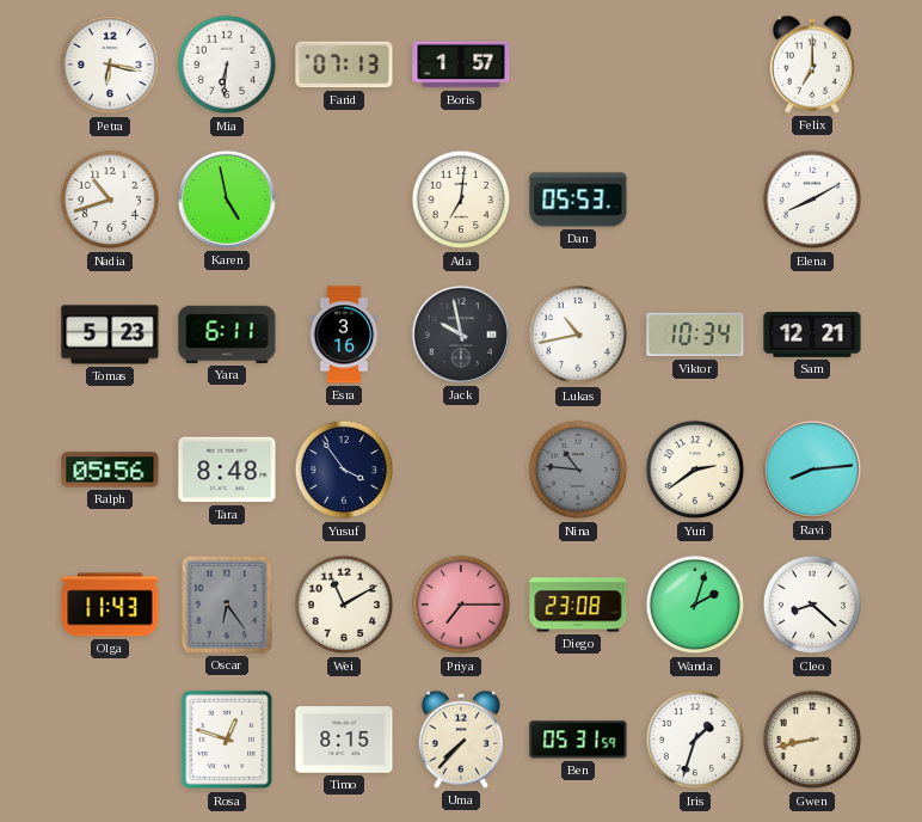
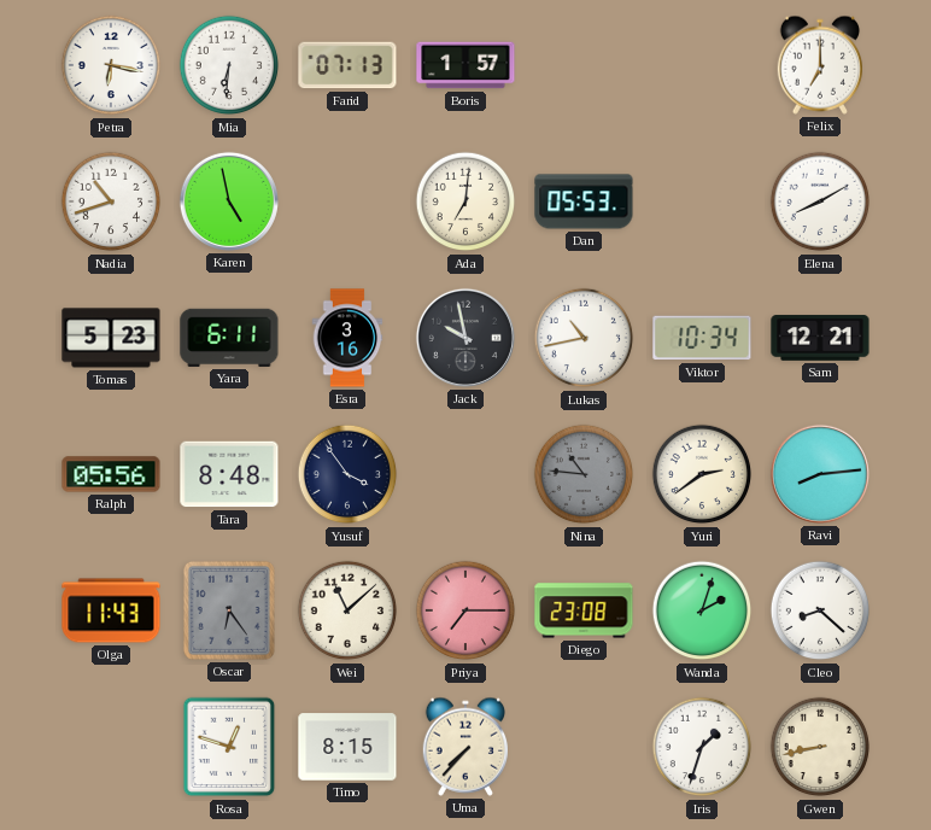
Wei: 11:10 -> 11:08 (347, 610)
Ben: 05:31 -> none (578, 740)
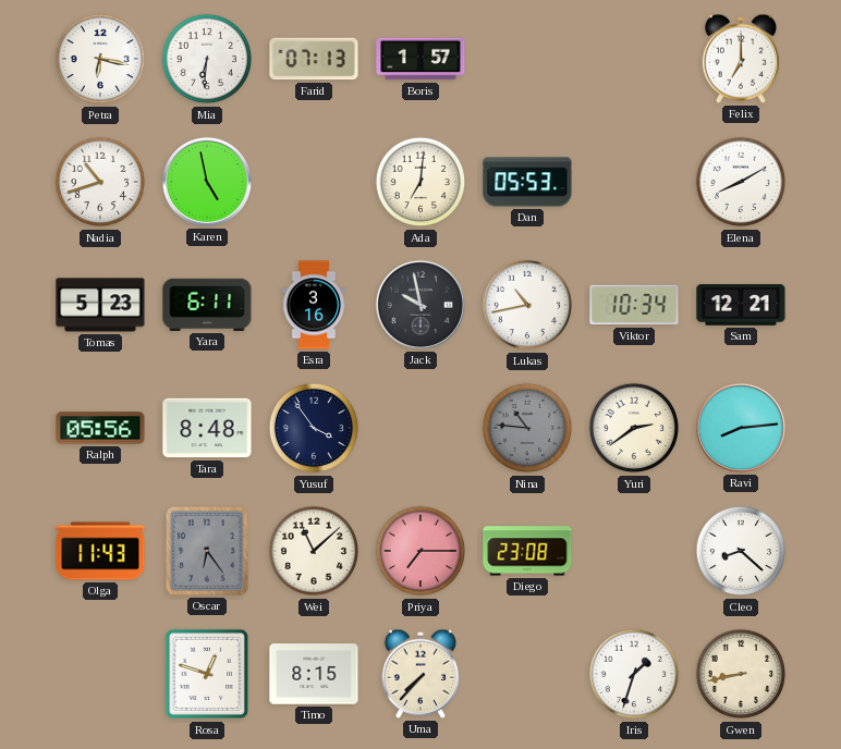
Wanda: 2:03 -> none (702, 610)
